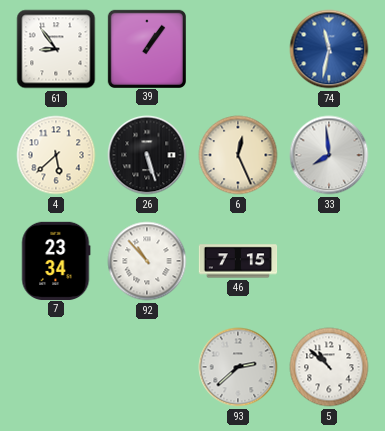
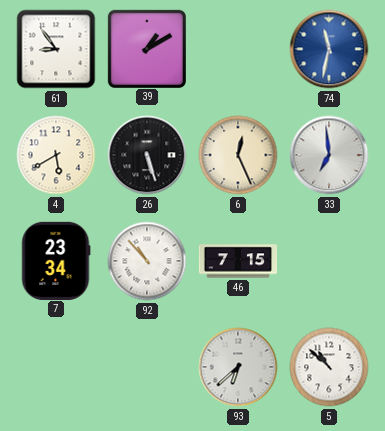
39: 1:06 -> 1:10 (146, 48)
4: 5:38 -> 5:40 (56, 155)
33: 7:59 -> 6:59 (329, 155)
93: 2:38 -> 6:38 (238, 367)
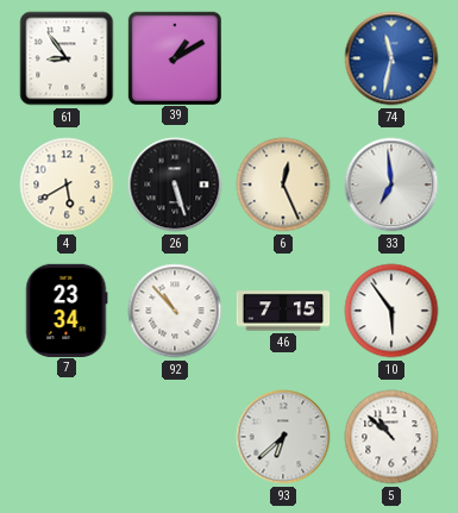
10: none -> 5:54 (391, 311)
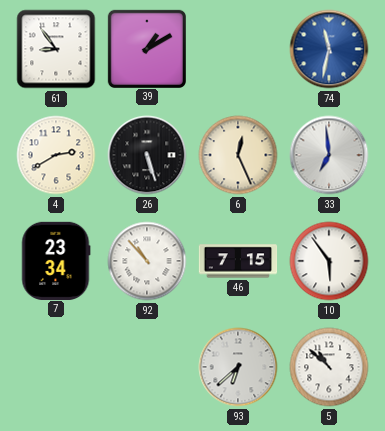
4: 5:40 -> 2:40 (56, 155)
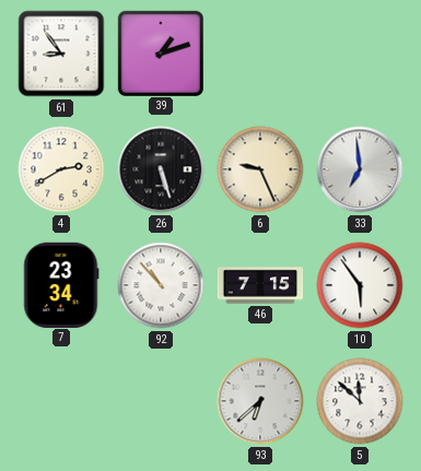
39: 1:10 -> 1:12 (160, 52)
74: 11:32 -> none (329, 49)
6: 12:26 -> 9:26 (260, 169)
5: 10:52 -> 11:52 (360, 401)
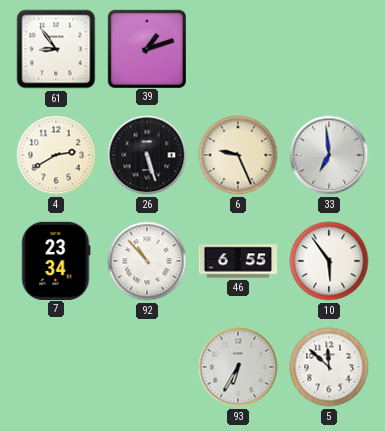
46: 7:15 -> 6:55 (238, 261)
93: 6:38 -> 6:35 (238, 367)
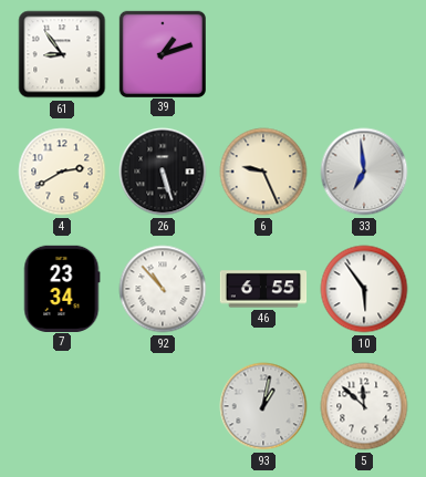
93: 6:35 -> 1:02 (263, 406)
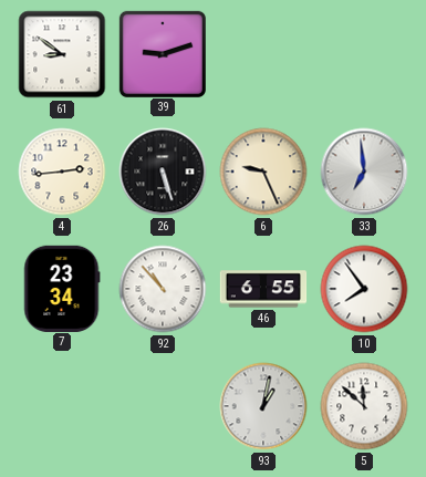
61: 8:54 -> 8:51 (62, 54)
39: 1:12 -> 9:12 (162, 53)
4: 2:40 -> 2:44 (62, 172)
10: 5:54 -> 7:54 (364, 289)
